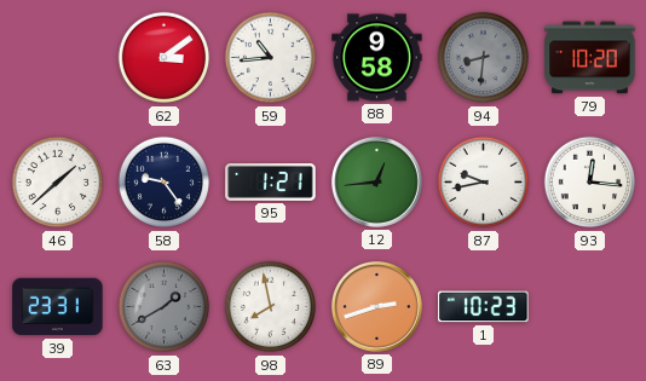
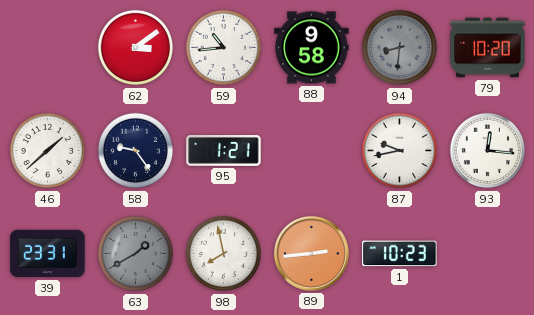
12: 12:44 -> none (376, 181)
89: 2:42 -> 2:44 (311, 253)
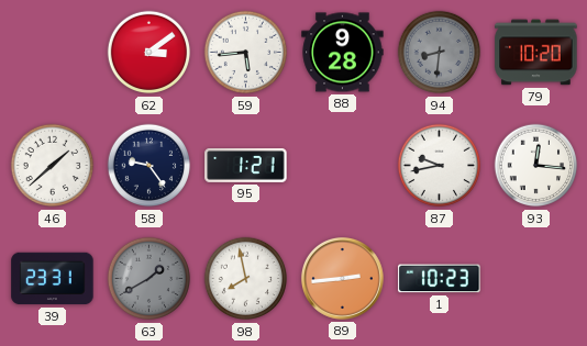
59: 10:44 -> 5:44 (246, 53)
88: 9:58 -> 9:28 (343, 53)
